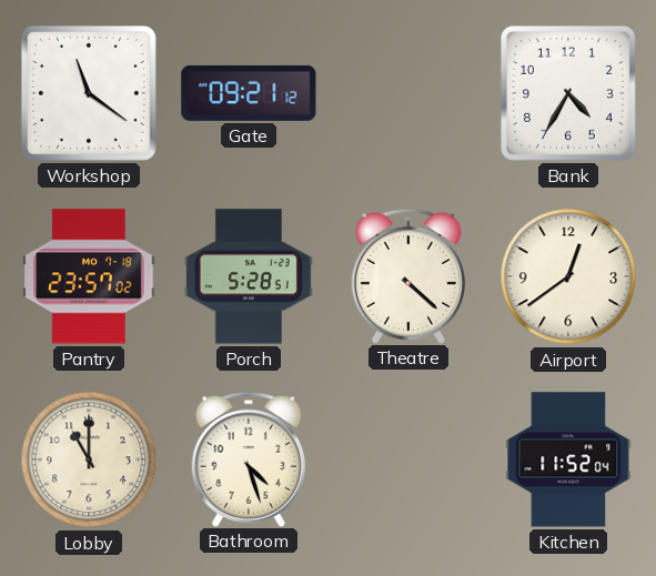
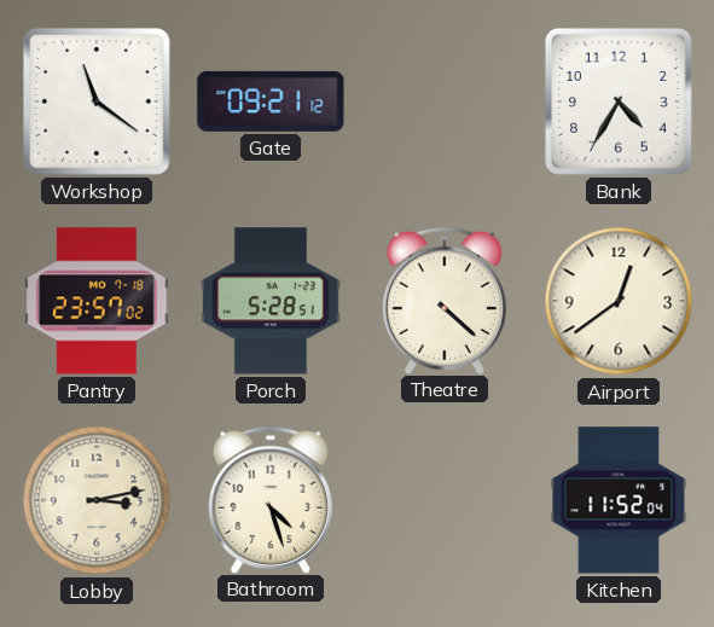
Lobby: 11:00 -> 3:13 (97, 500)
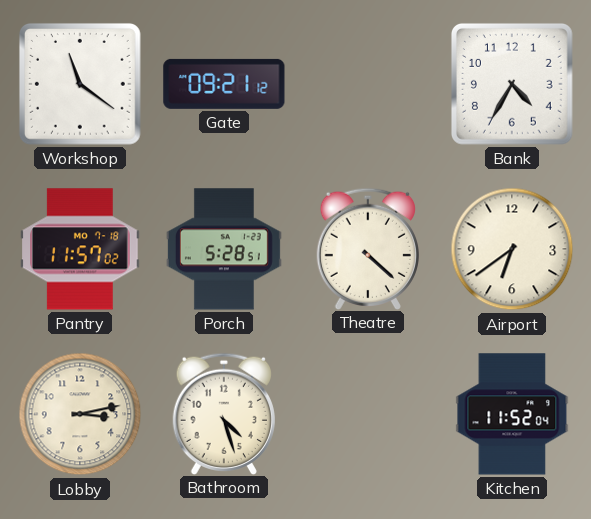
Pantry: 23:57 -> 11:57 (80, 249)
Airport: 12:39 -> 6:39 (512, 249)
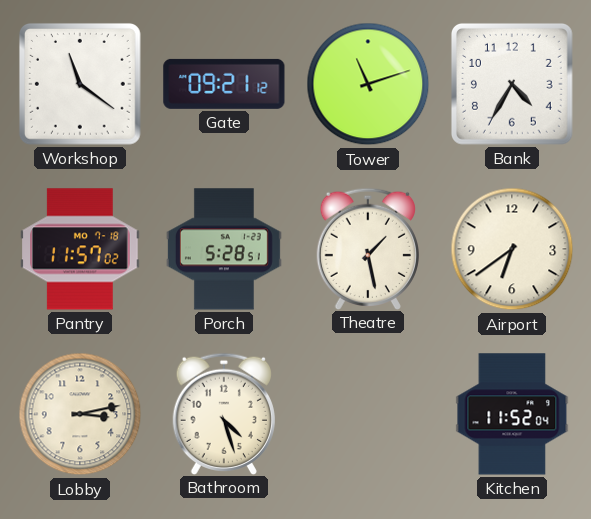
Tower: none -> 11:12 (368, 84)
Theatre: 4:22 -> 1:28 (368, 248)
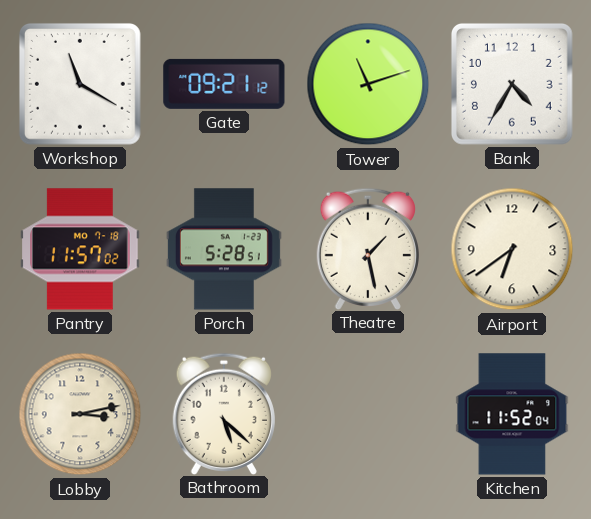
Workshop: 11:21 -> 11:20 (80, 84)
Bathroom: 4:27 -> 5:22 (224, 413)
